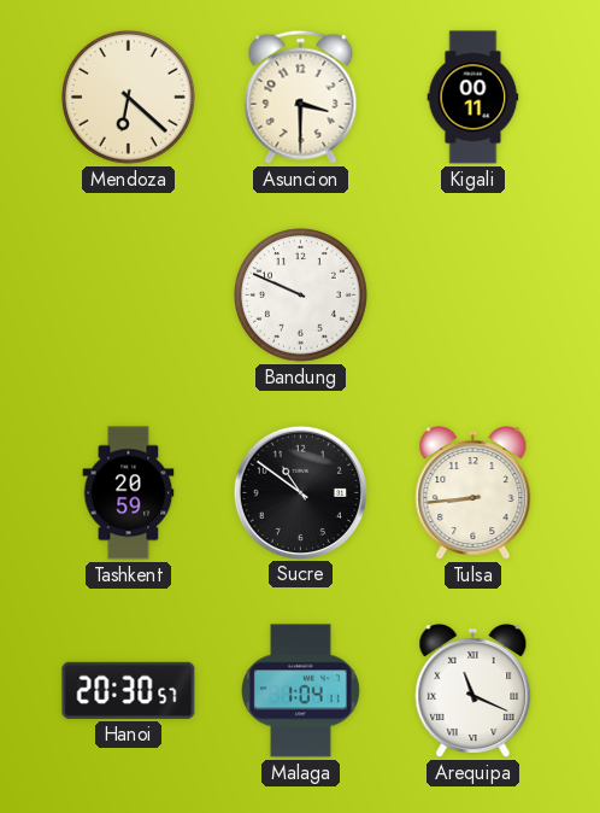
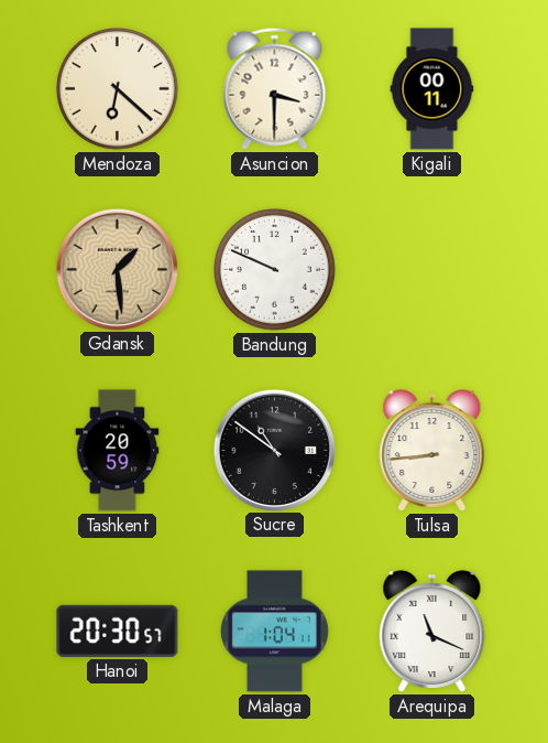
Gdansk: none -> 1:29 (117, 269)
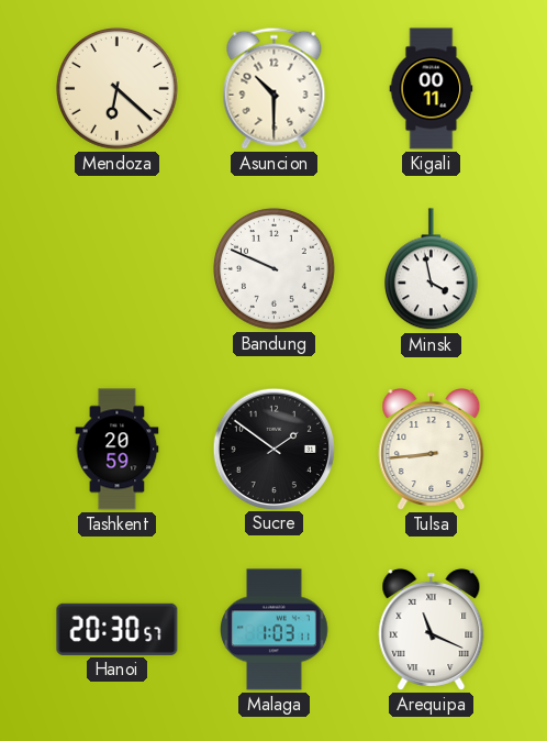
Asuncion: 3:30 -> 10:30 (275, 88)
Gdansk: 1:29 -> none (117, 269)
Minsk: none -> 3:58 (431, 269)
Sucre: 10:51 -> 1:51 (273, 449)
Malaga: 1:04 -> 1:03 (275, 630)
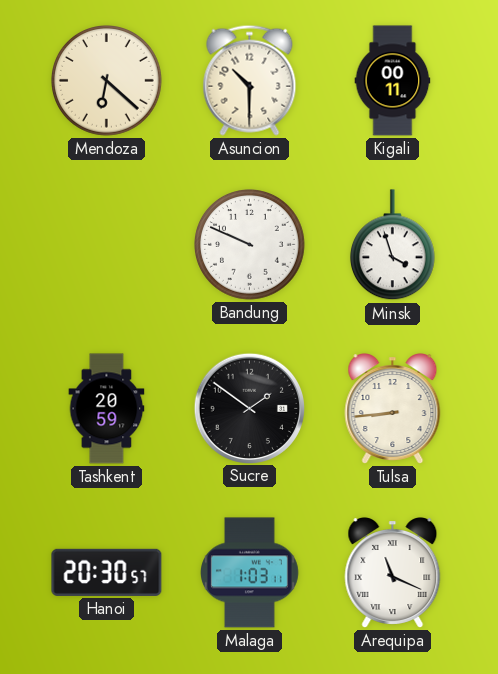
Minsk: 3:58 -> 3:57 (392, 245)
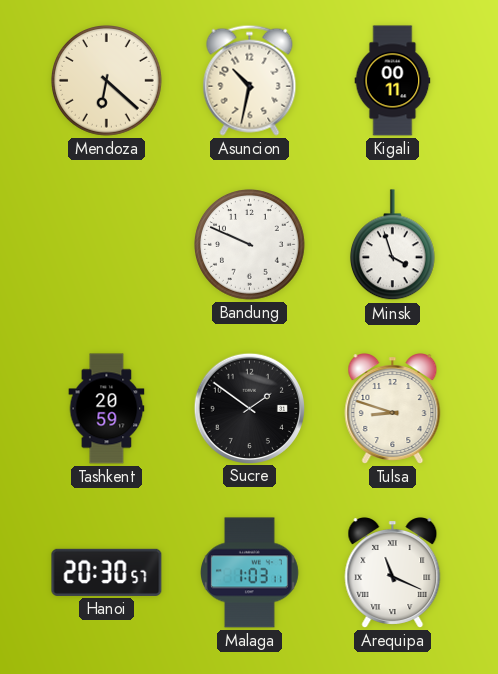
Asuncion: 10:30 -> 10:32 (250, 80)
Tulsa: 8:44 -> 8:48 (393, 409)
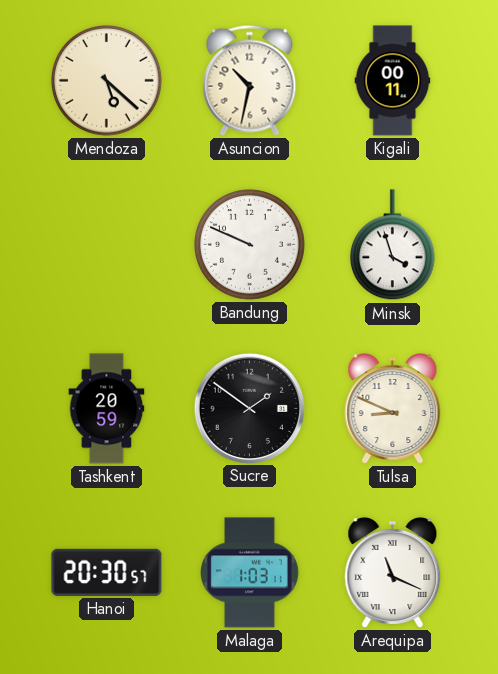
Mendoza: 6:22 -> 5:22 (107, 81)
Tulsa: 8:48 -> 8:49 (393, 409)
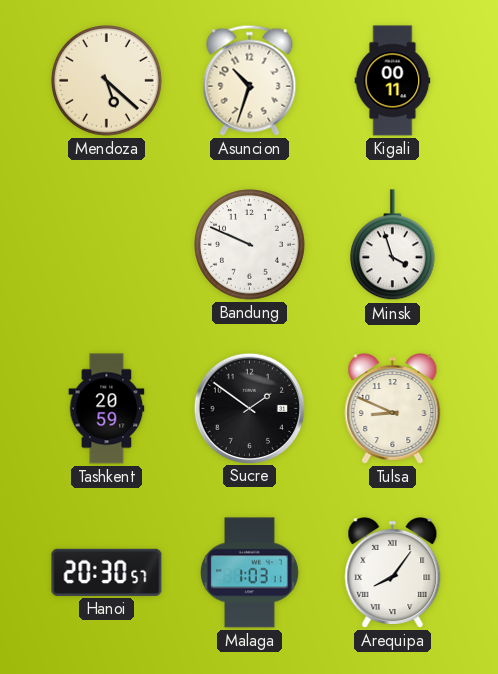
Asuncion: 10:32 -> 10:33 (250, 80)
Arequipa: 11:19 -> 8:06 (393, 573)
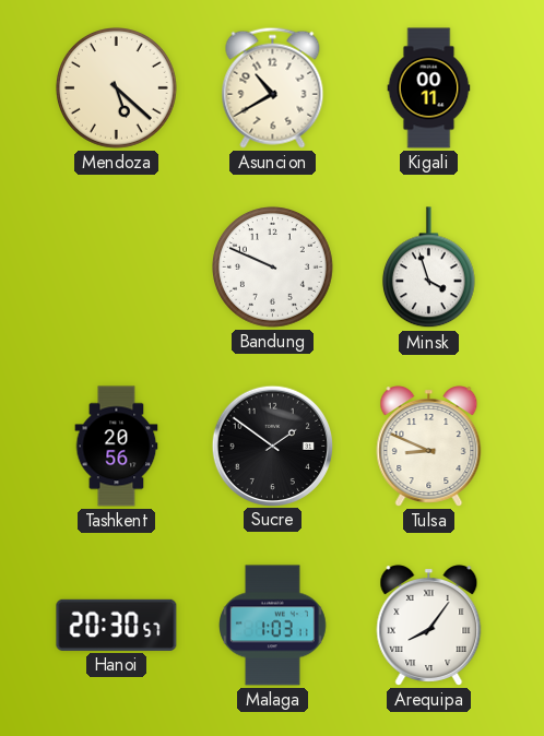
Asuncion: 10:33 -> 10:40 (273, 87)
Tashkent: 20:59 -> 20:56 (117, 447)
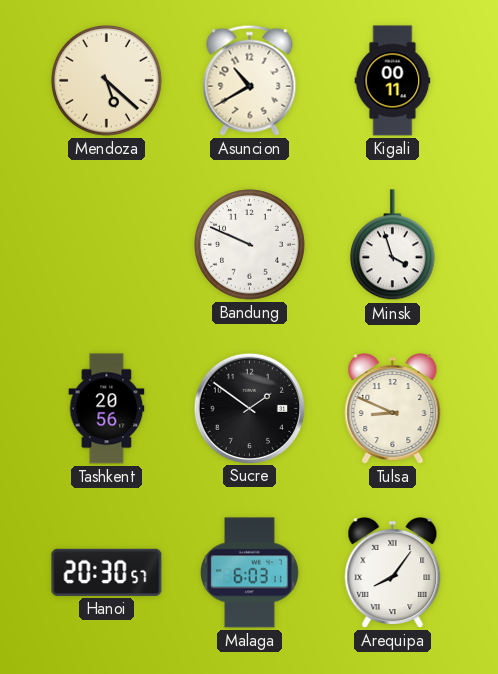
Malaga: 1:03 -> 6:03 (250, 573)
